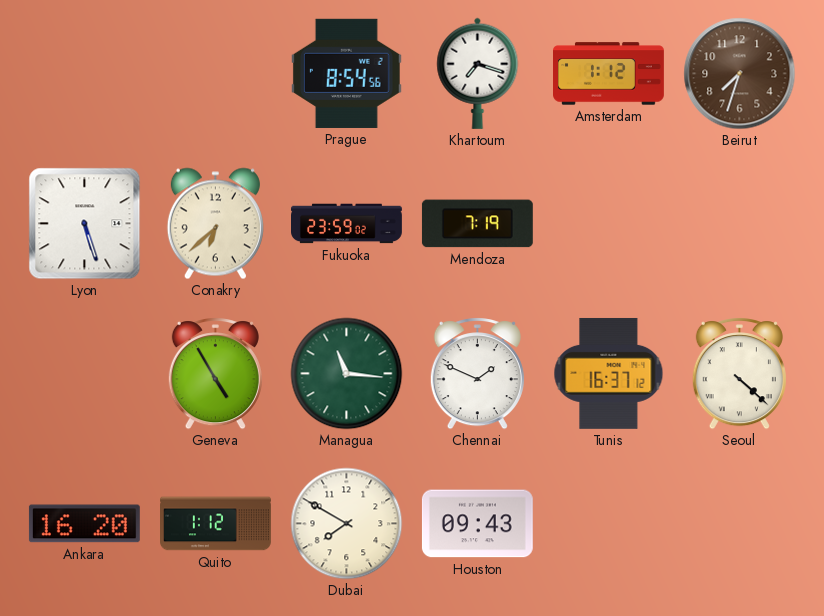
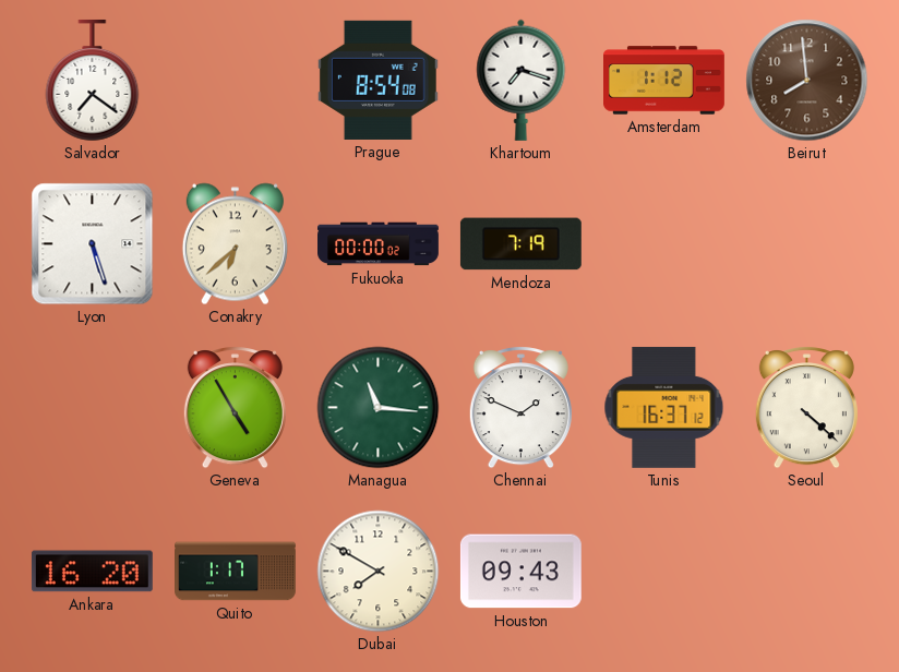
Salvador: none -> 7:21 (93, 81)
Prague: 8:54:56 -> 8:54:08 (377, 80)
Beirut: 7:33 -> 7:59 (807, 81)
Fukuoka: 23:59 -> 00:00 (379, 244)
Quito: 1:12 -> 1:17 (236, 572)
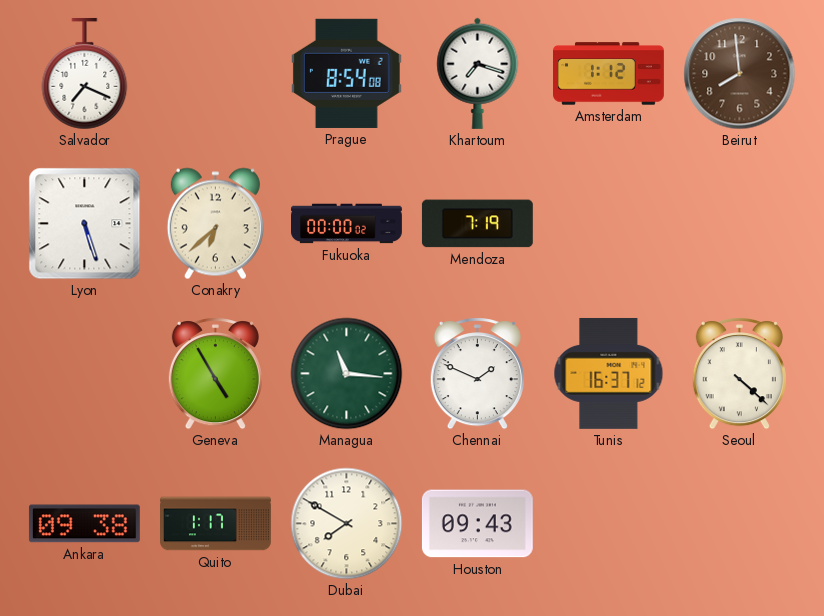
Salvador: 7:21 -> 7:19 (85, 74)
Ankara: 16:20 -> 09:38 (84, 524)
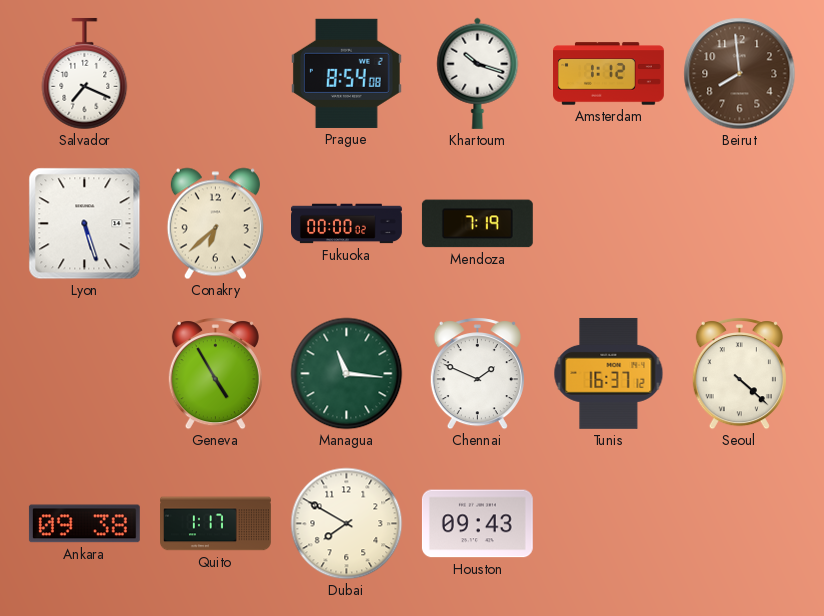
Khartoum: 7:18 -> 10:18 (478, 73)
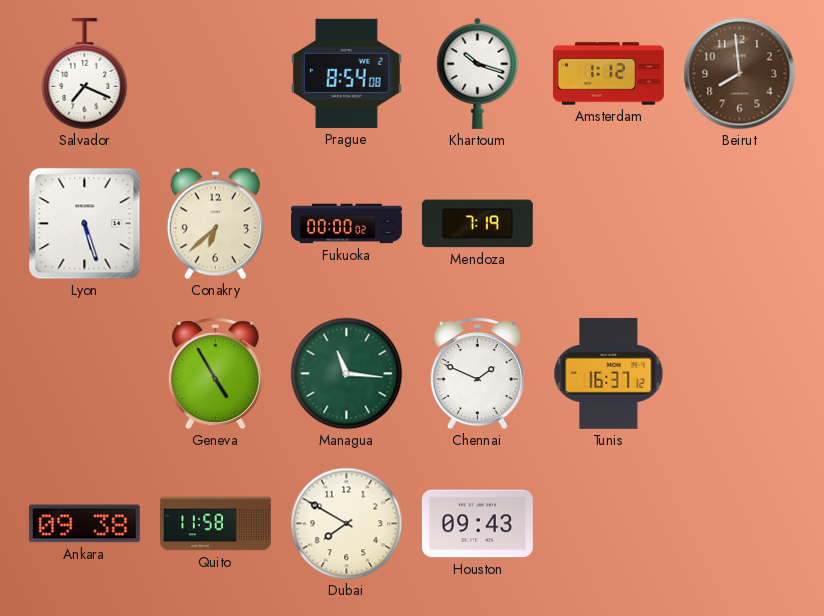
Seoul: 4:22 -> none (739, 374)
Quito: 1:17 -> 11:58 (216, 524)
